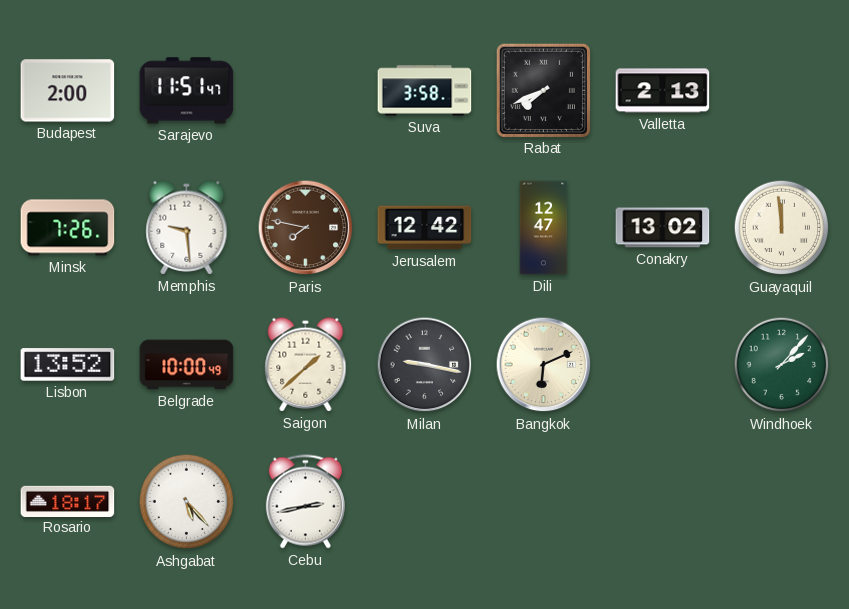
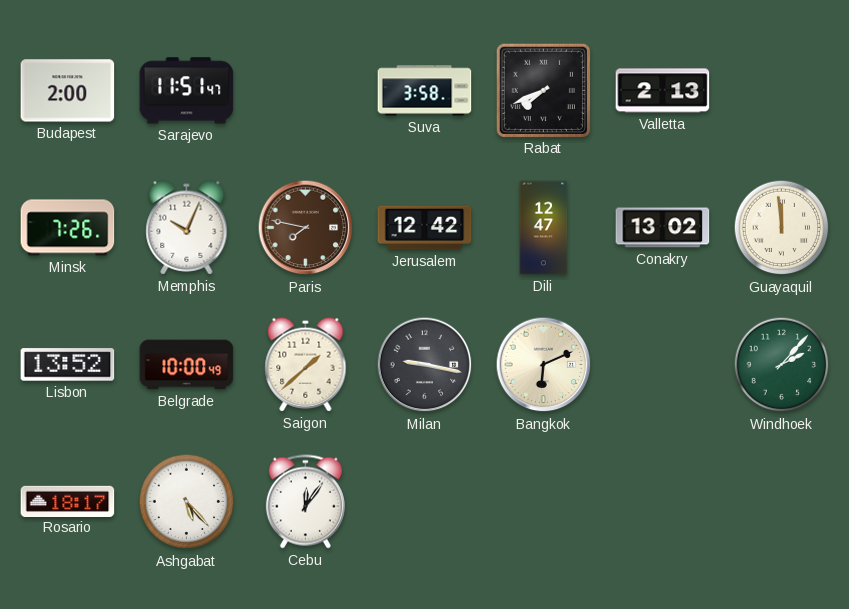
Memphis: 9:29 -> 10:04 (187, 228)
Cebu: 2:43 -> 12:06 (305, 502)
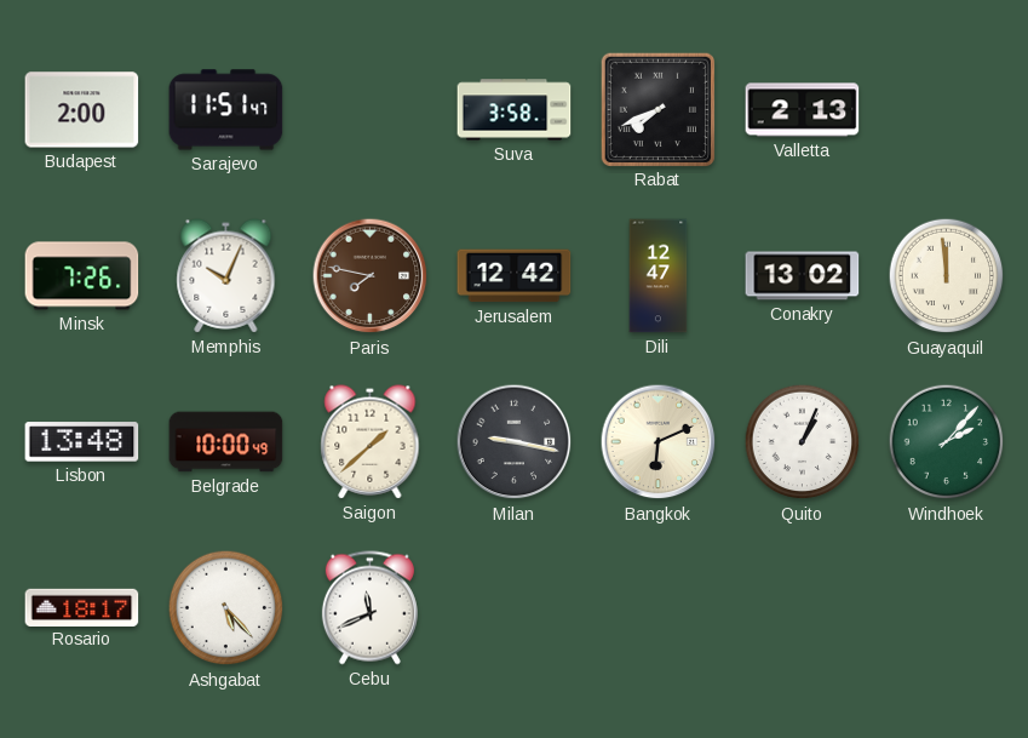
Lisbon: 13:52 -> 13:48 (82, 442)
Quito: none -> 1:04 (803, 442)
Cebu: 12:06 -> 11:41 (369, 608)
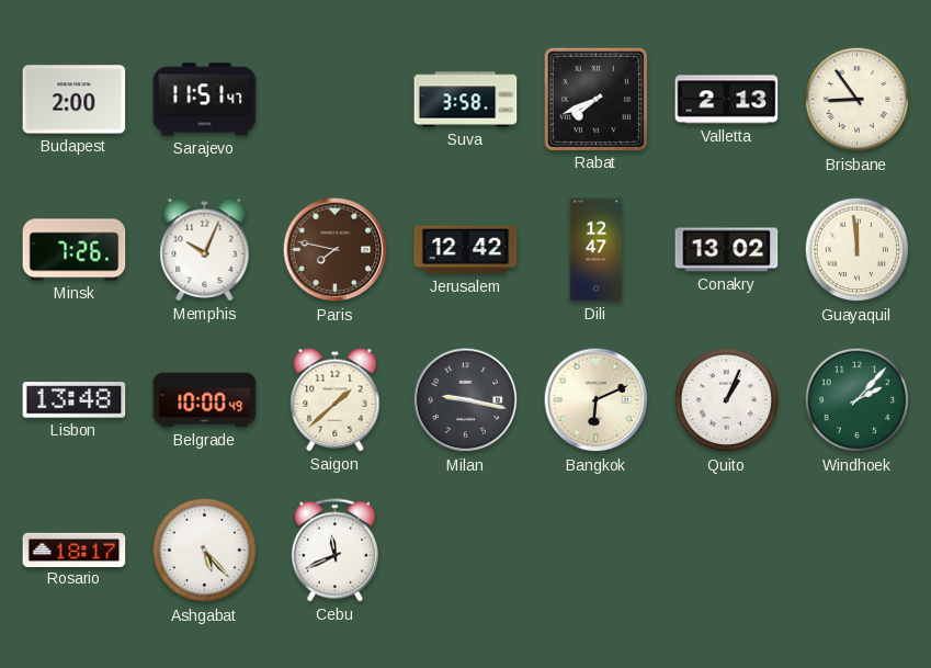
Brisbane: none -> 8:54 (858, 100)
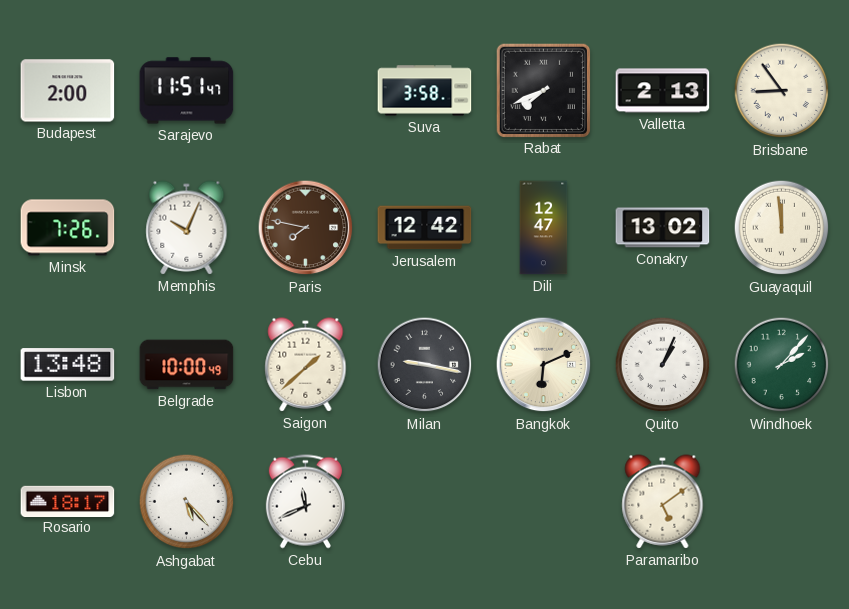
Paramaribo: none -> 5:09 (663, 502)
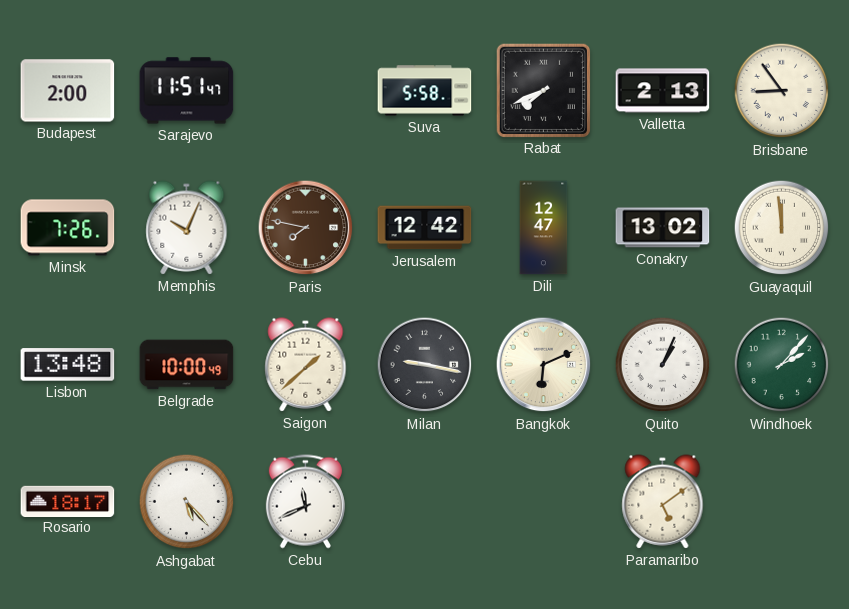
Suva: 3:58 -> 5:58 (425, 91)
